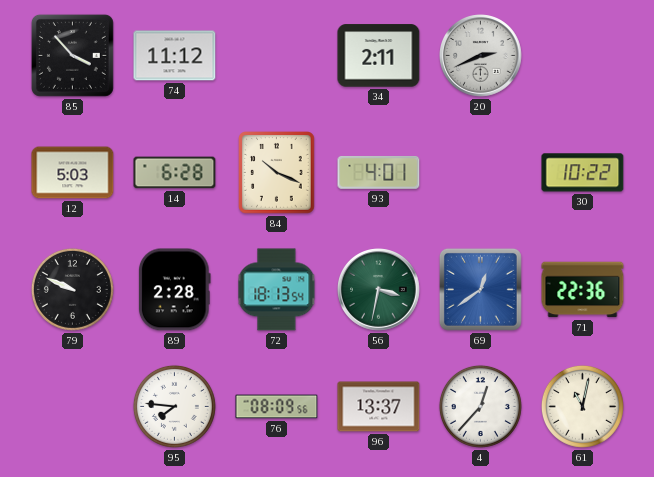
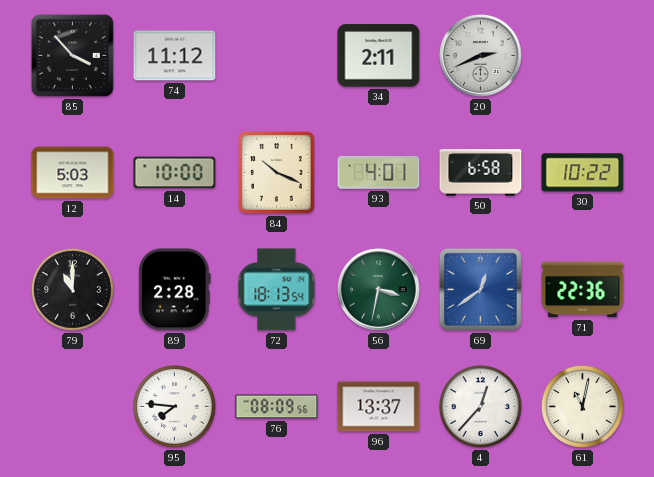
14: 6:28 -> 10:00 (175, 173)
50: none -> 6:58 (481, 173)
79: 9:49 -> 11:00 (72, 289)
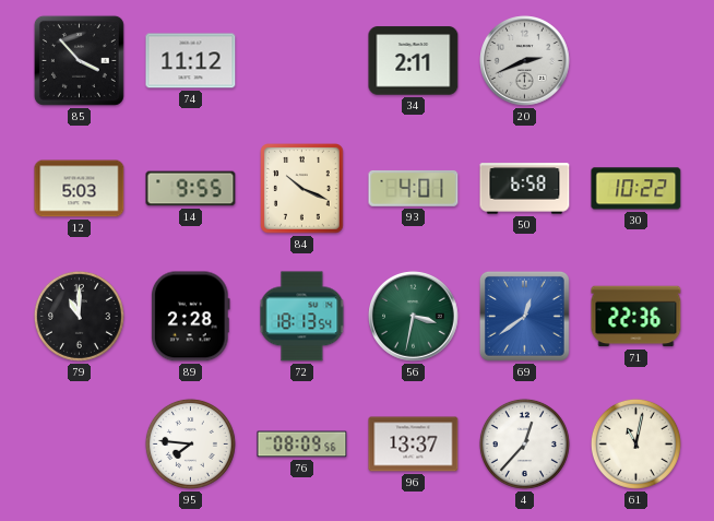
14: 10:00 -> 9:55 (191, 189)
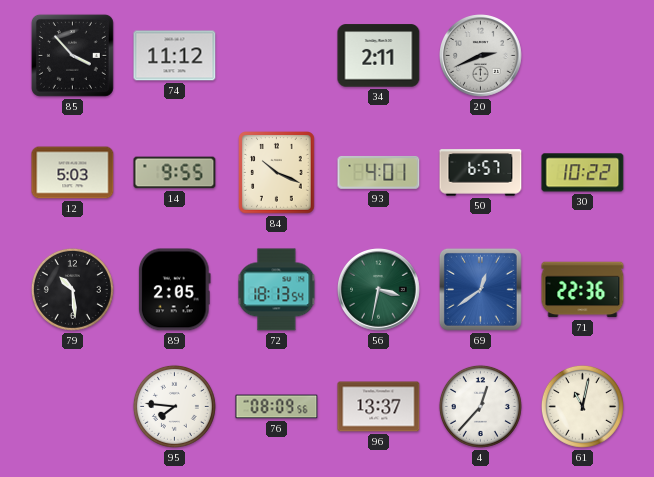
50: 6:58 -> 6:57 (481, 173)
79: 11:00 -> 10:29 (72, 289)
89: 2:28 -> 2:05 (174, 290)
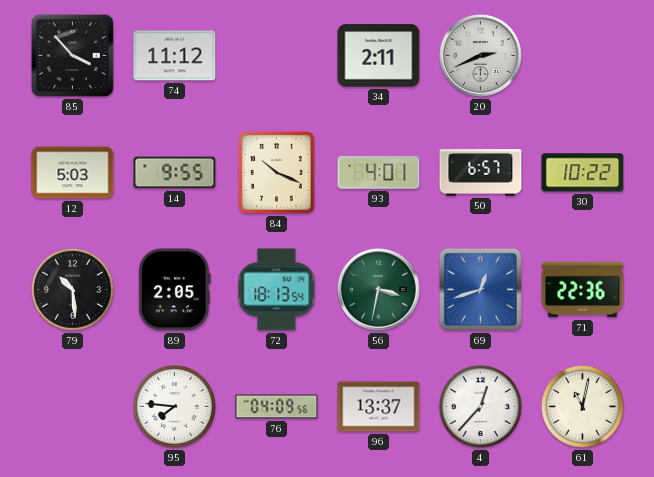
69: 12:39 -> 12:42 (480, 289)
76: 08:09 -> 04:09 (277, 407)
